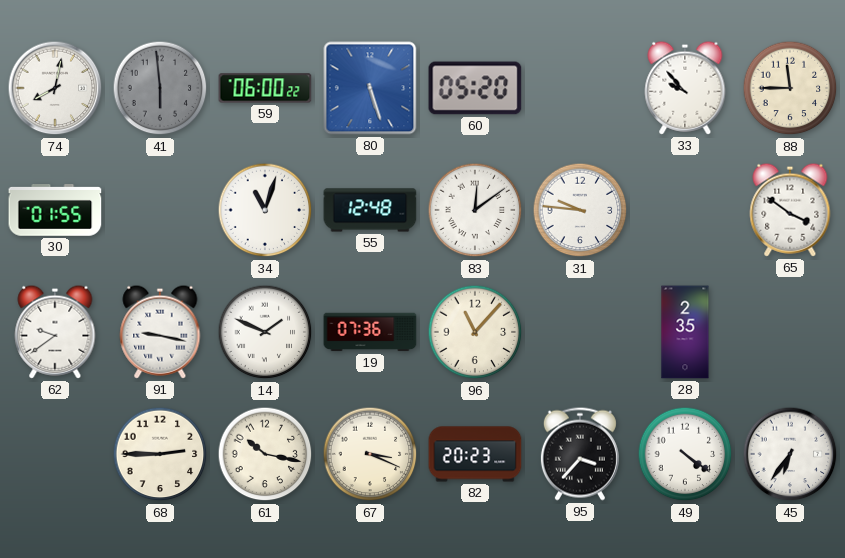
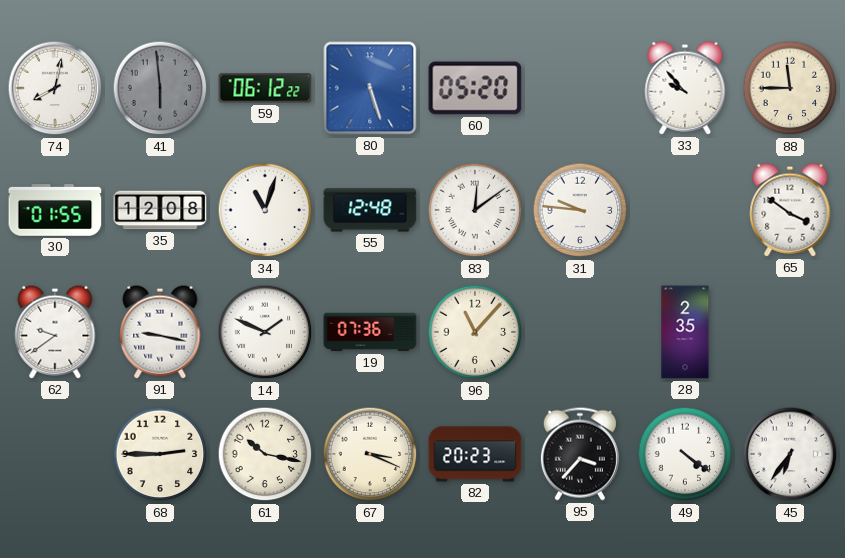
59: 06:00 -> 06:12 (265, 88)
35: none -> 12:08 (160, 210)
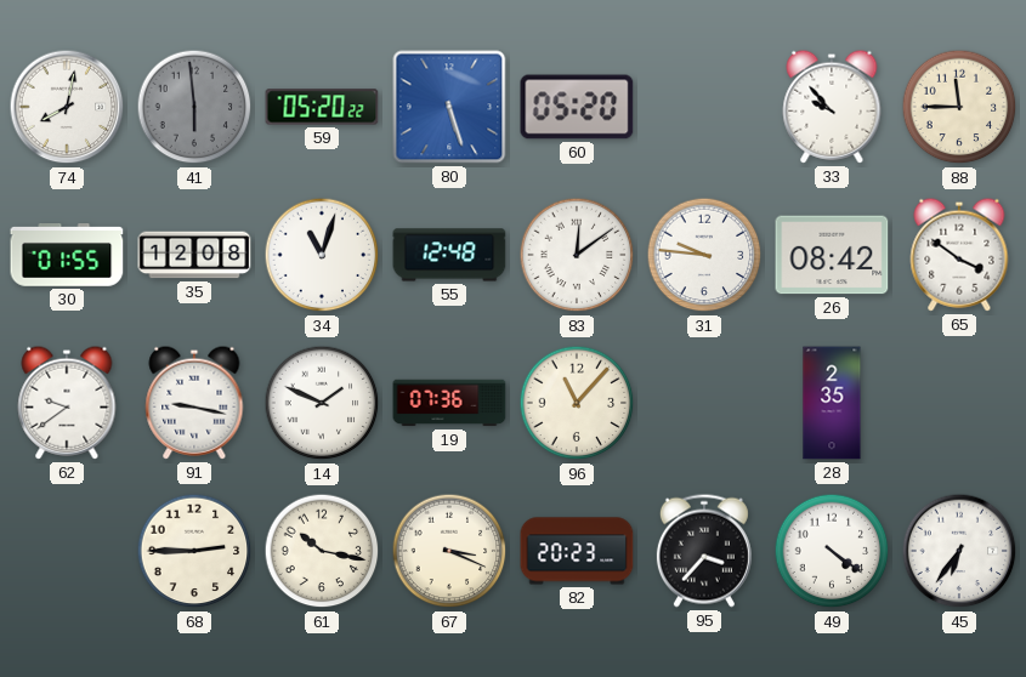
59: 06:12 -> 05:20 (322, 107)
26: none -> 08:42 (832, 255)
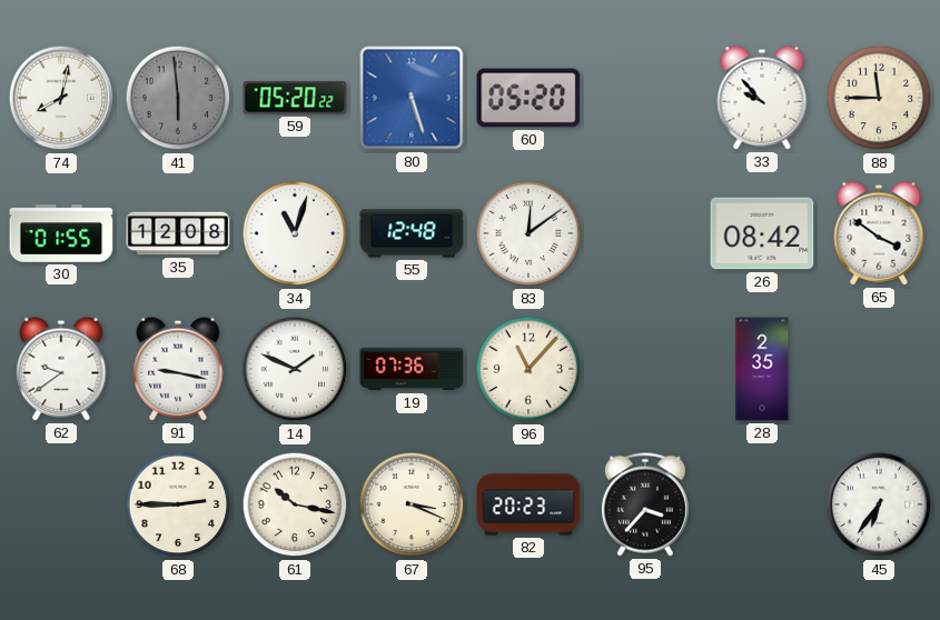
31: 9:46 -> none (704, 255)
49: 4:21 -> none (832, 551)
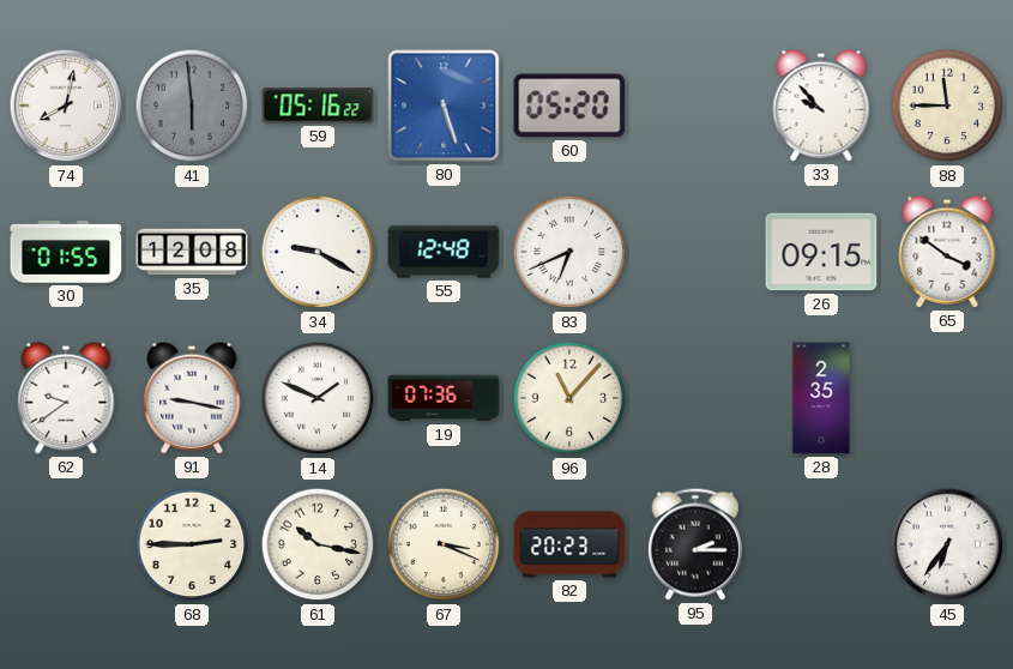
59: 05:20 -> 05:16 (318, 106)
34: 11:03 -> 9:20 (318, 252)
83: 12:09 -> 6:41 (569, 252)
26: 08:42 -> 09:15 (821, 252)
95: 3:37 -> 2:15 (695, 544)
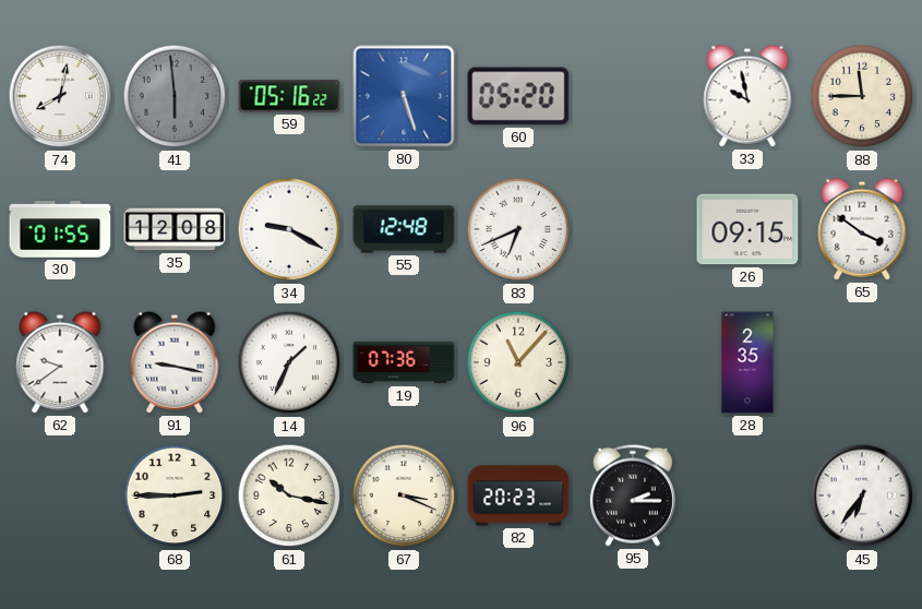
33: 9:53 -> 9:58 (747, 96)
14: 1:49 -> 1:34 (289, 362)
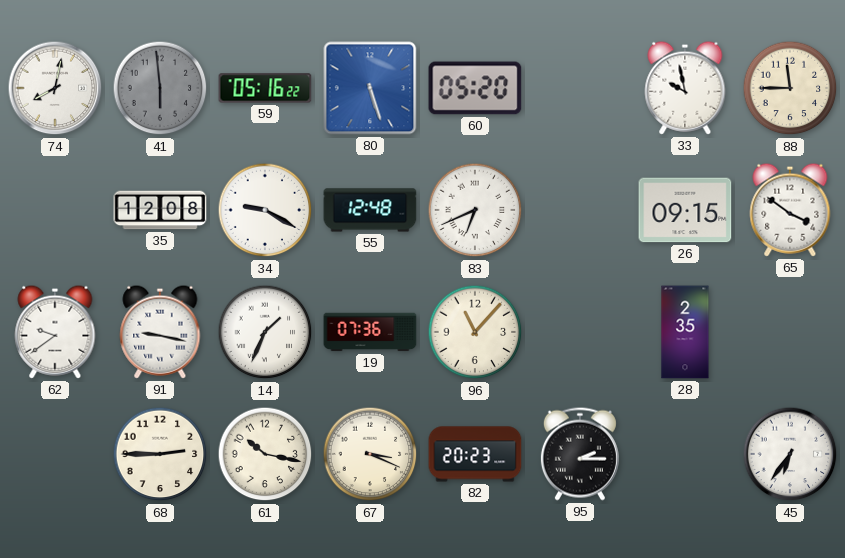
30: 01:55 -> none (60, 229)
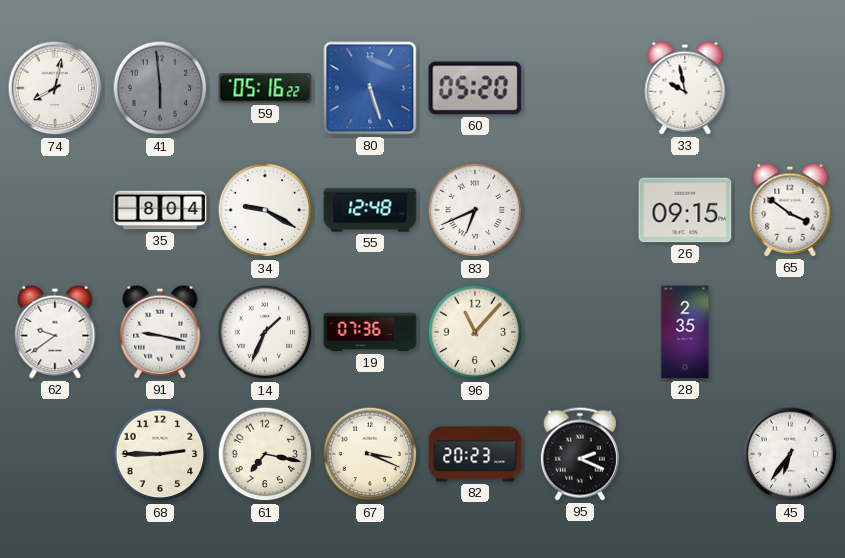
88: 11:45 -> none (790, 88)
35: 12:08 -> 8:04 (160, 210)
61: 10:17 -> 7:17 (265, 454)
95: 2:15 -> 2:19 (580, 454)
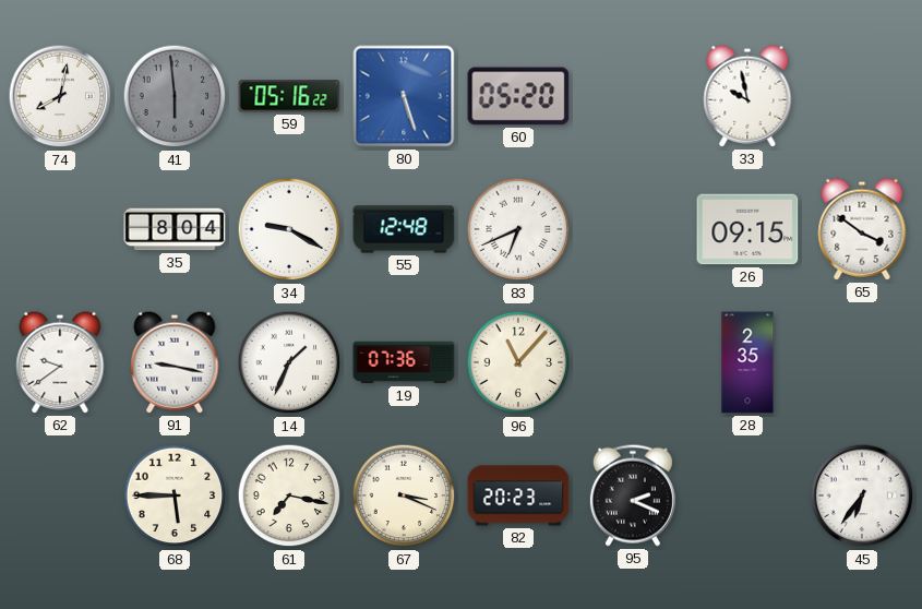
68: 2:45 -> 5:45 (175, 495)
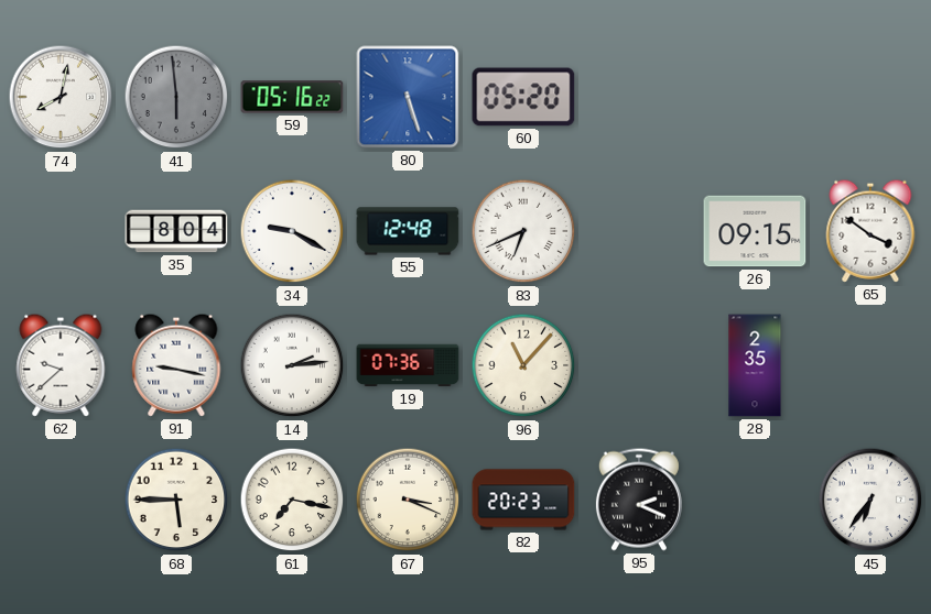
33: 9:58 -> none (747, 96)
62: 9:39 -> 9:38 (61, 365)
14: 1:34 -> 2:14 (292, 365)
